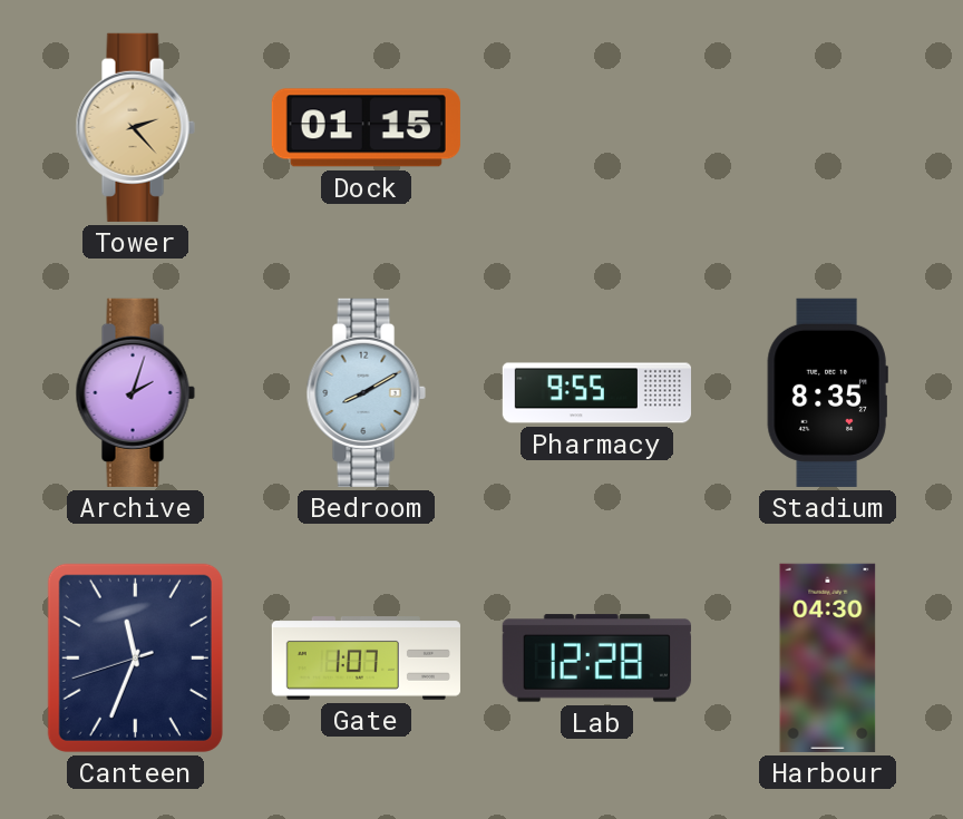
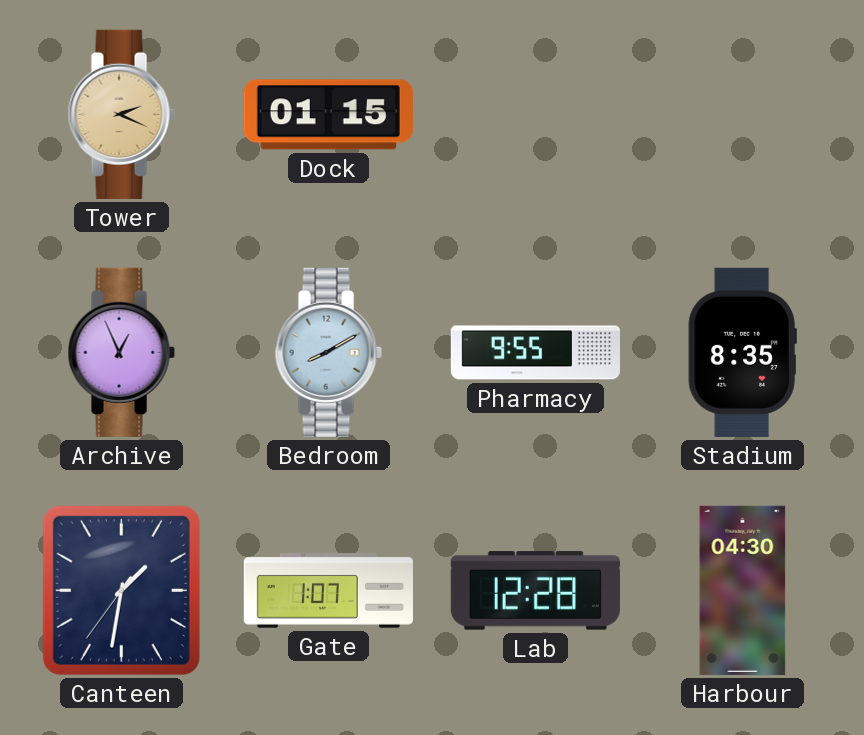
Tower: 2:23 -> 2:19 (121, 114)
Archive: 2:03 -> 12:56 (121, 352)
Canteen: 11:33 -> 1:31 (121, 590)
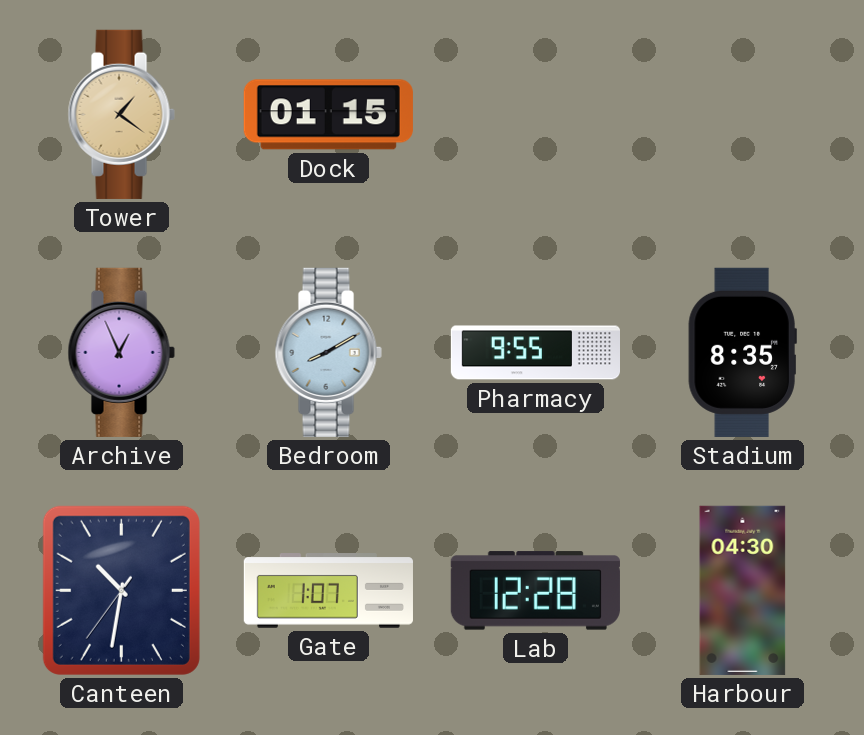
Tower: 2:19 -> 1:21 (121, 114)
Canteen: 1:31 -> 10:31 (121, 590)
